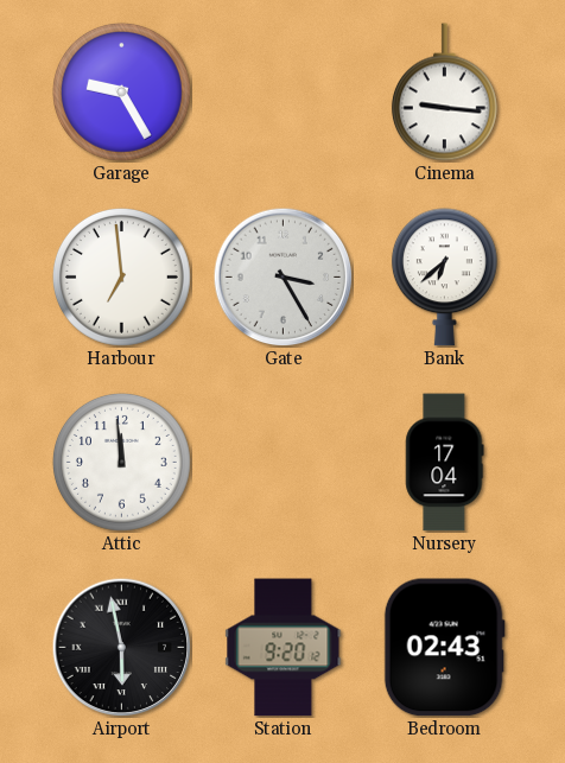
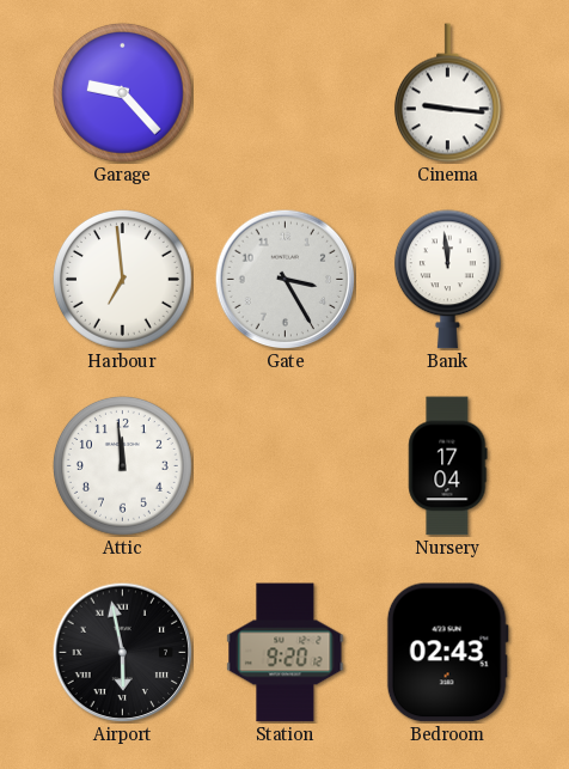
Garage: 9:25 -> 9:23 (122, 92)
Bank: 6:38 -> 11:59 (447, 280)
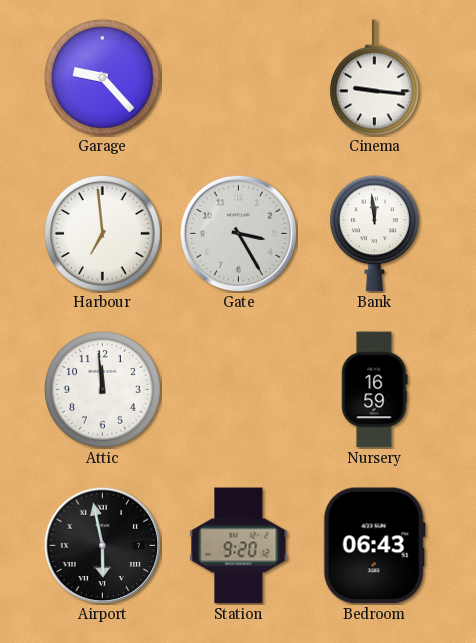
Nursery: 17:04 -> 16:59 (375, 390)
Bedroom: 02:43 -> 06:43 (374, 546)
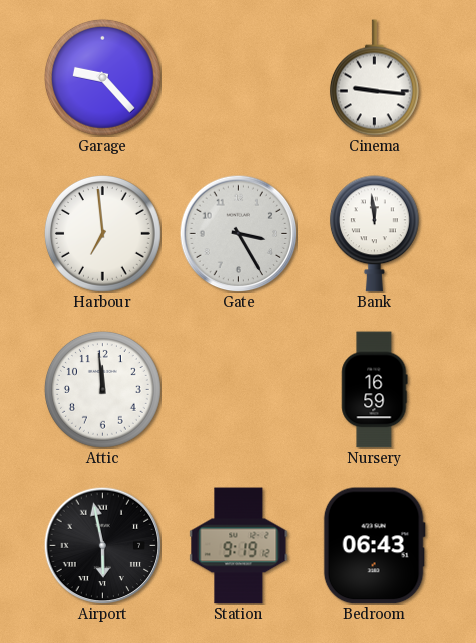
Station: 9:20 -> 9:19 (239, 546)
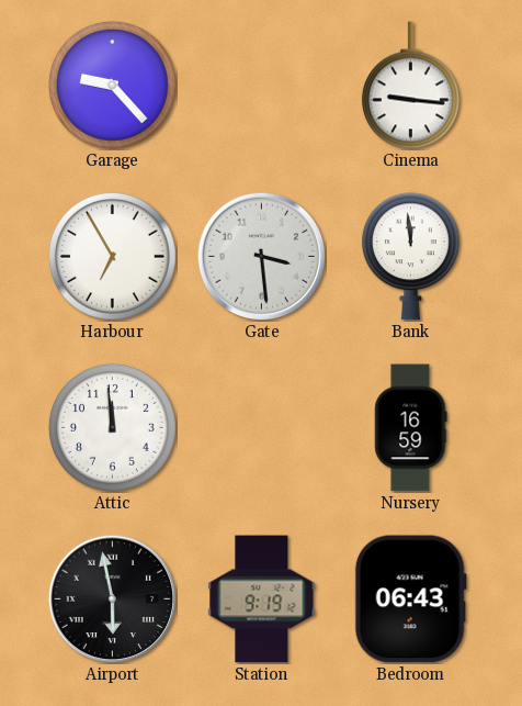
Harbour: 6:59 -> 6:55 (112, 256)
Gate: 3:25 -> 3:29 (261, 256)
